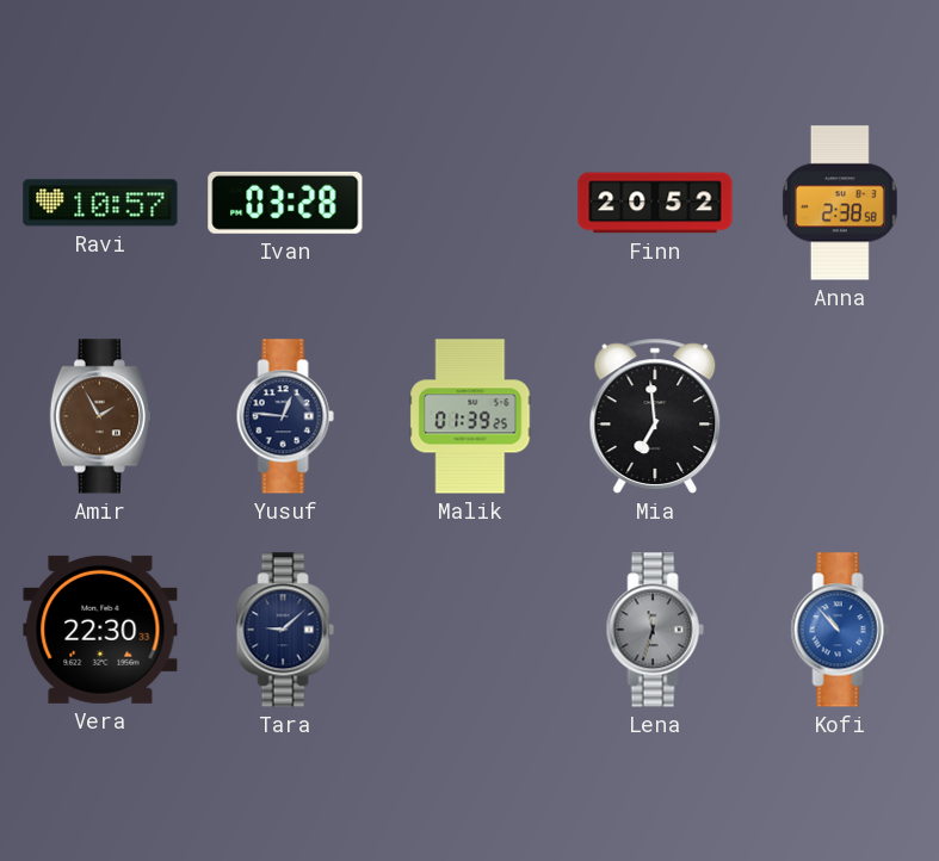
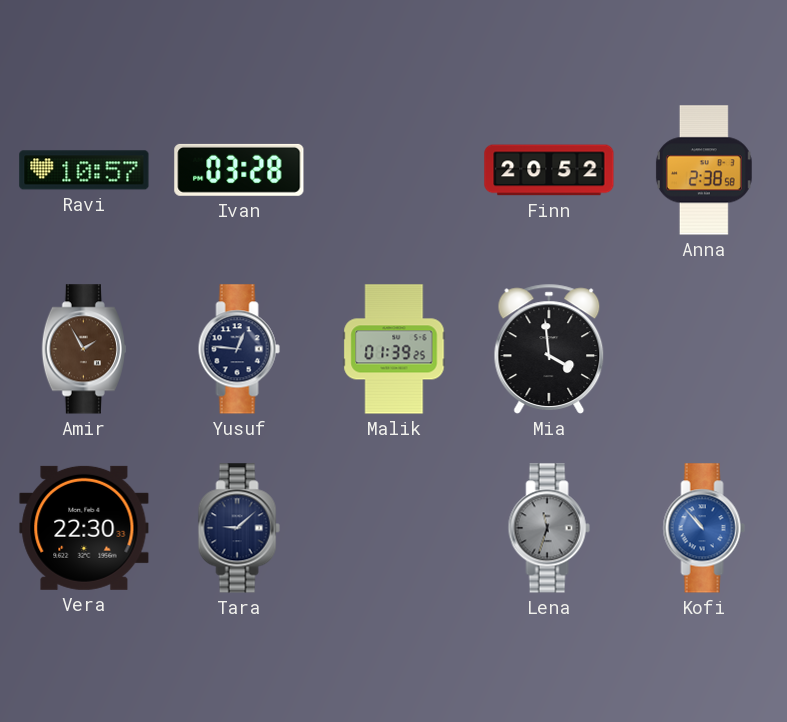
Mia: 6:59 -> 3:59 (549, 349)
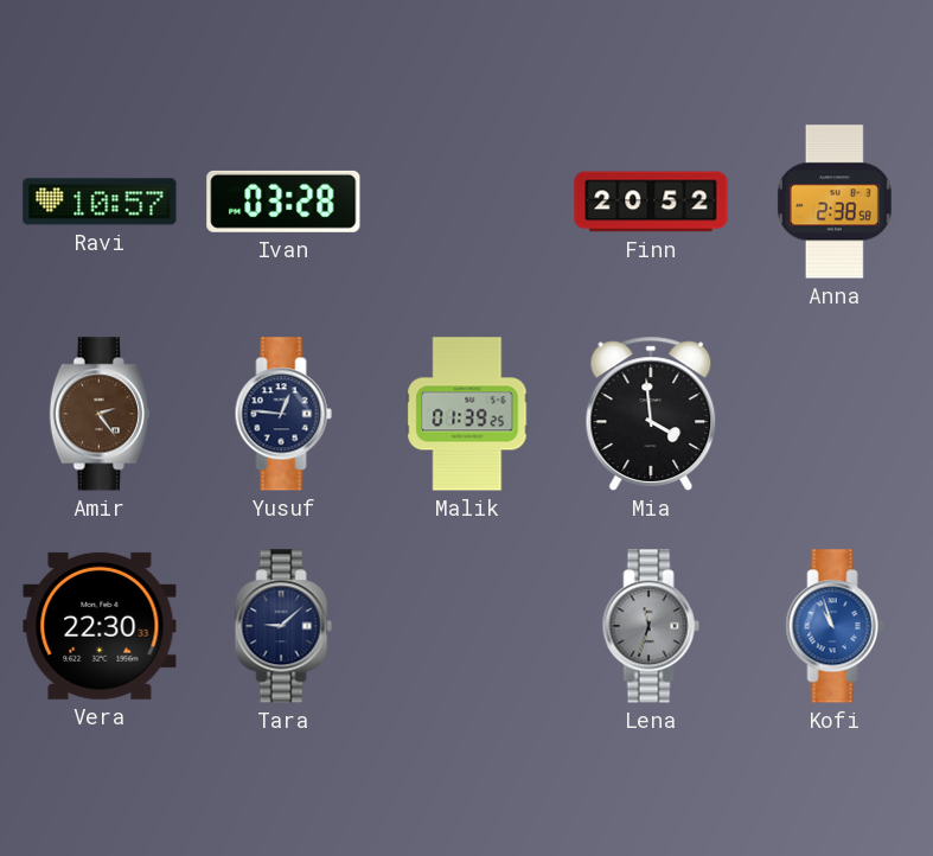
Amir: 1:55 -> 2:24 (100, 414)
Kofi: 10:53 -> 10:57 (835, 626)
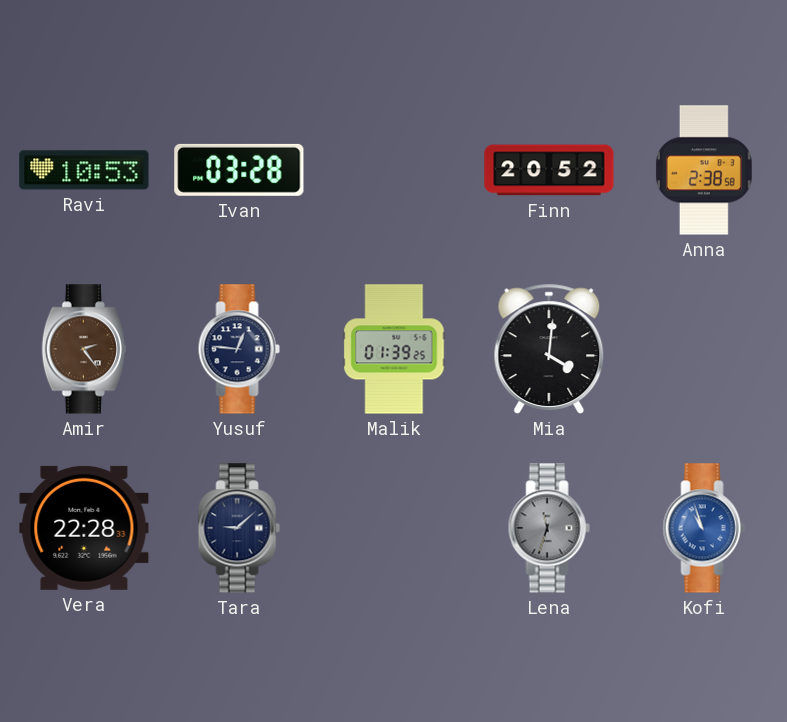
Ravi: 10:57 -> 10:53 (84, 170)
Mia: 3:59 -> 4:01 (549, 349)
Vera: 22:30 -> 22:28 (84, 528)
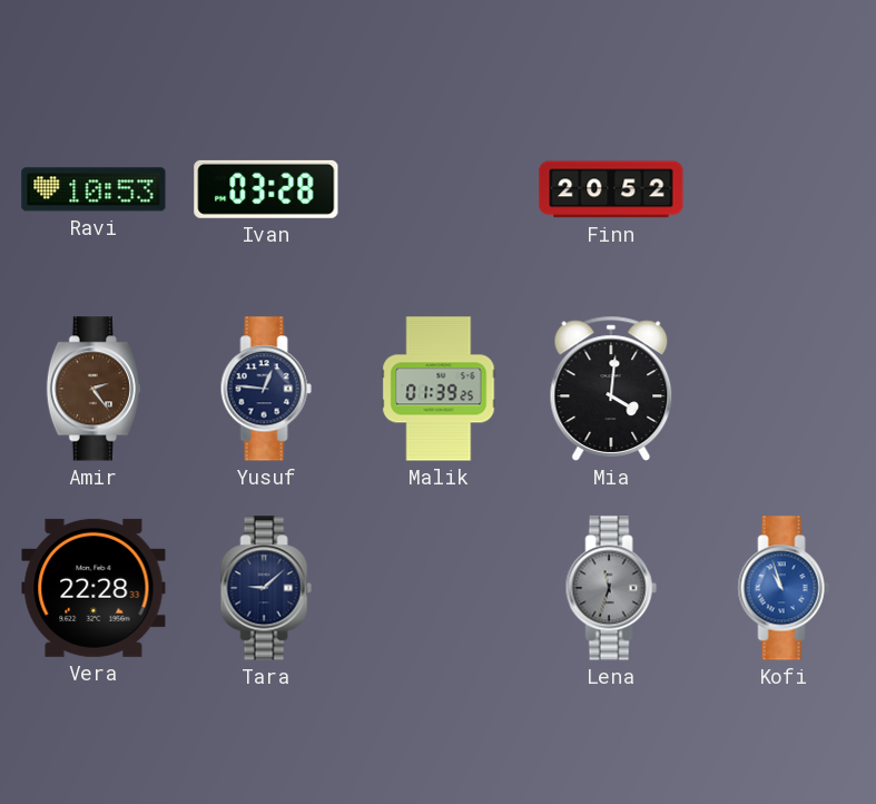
Anna: 2:38 -> none (704, 170)
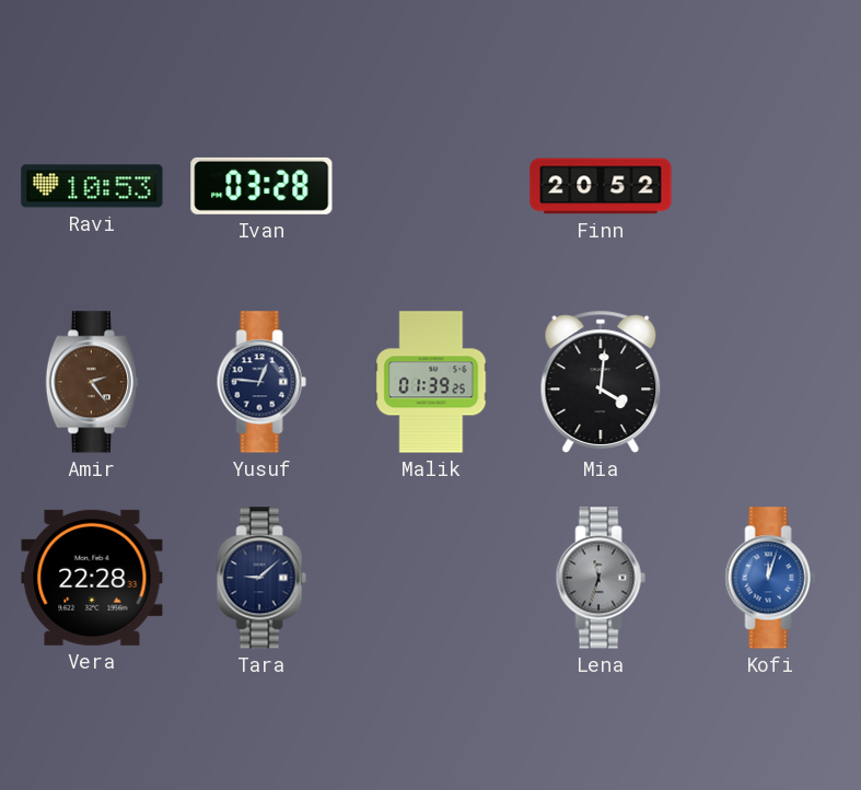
Kofi: 10:57 -> 12:03 (770, 578)
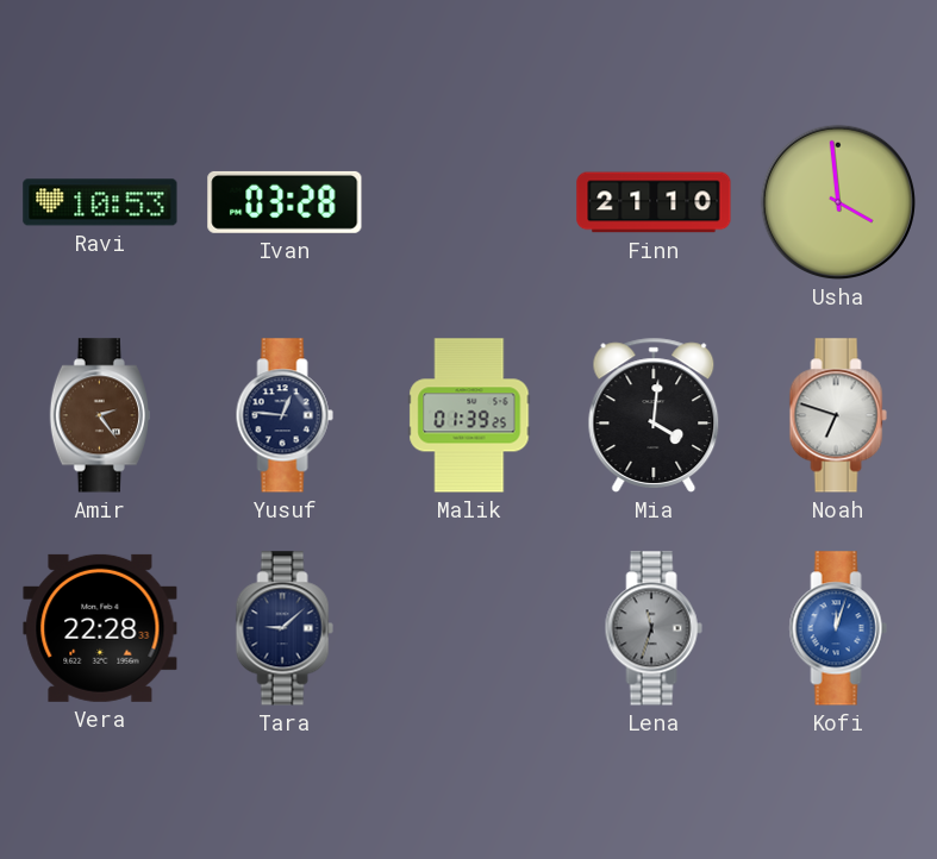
Finn: 20:52 -> 21:10 (654, 202)
Usha: none -> 3:59 (838, 202)
Noah: none -> 6:48 (838, 415)
